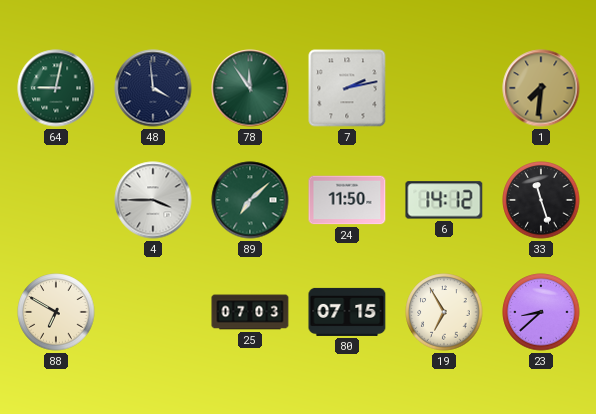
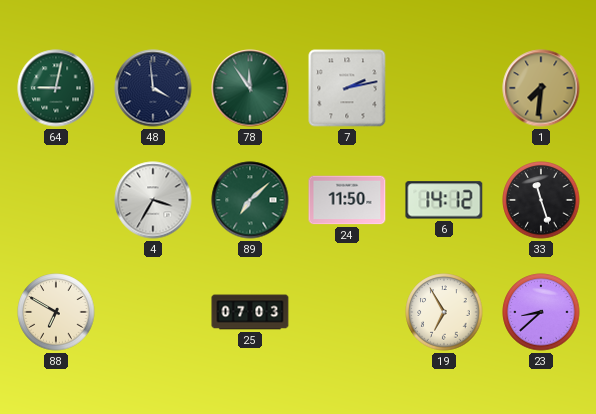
4: 3:45 -> 3:35 (153, 200)
80: 07:15 -> none (347, 312)
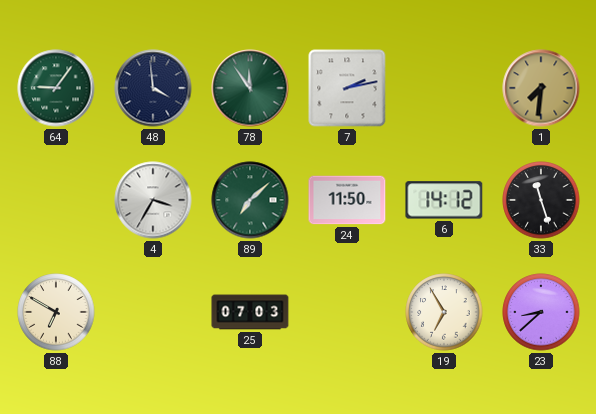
64: 9:02 -> 9:06 (56, 88)
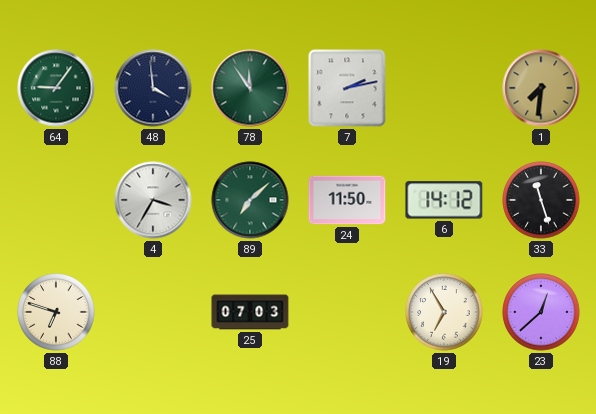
88: 6:50 -> 6:48 (56, 312)
23: 8:38 -> 12:38 (541, 312)
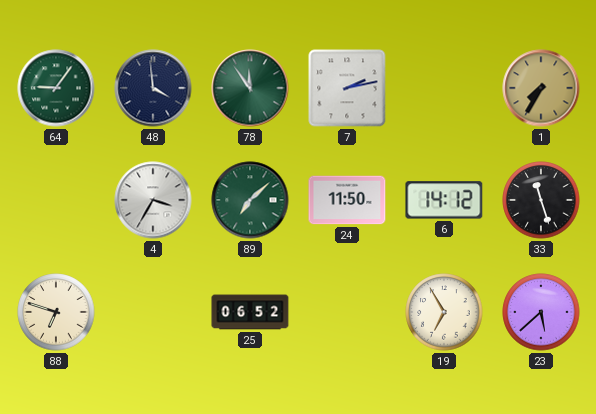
1: 7:31 -> 7:35 (541, 88)
25: 07:03 -> 06:52 (250, 312)
23: 12:38 -> 5:38 (541, 312)
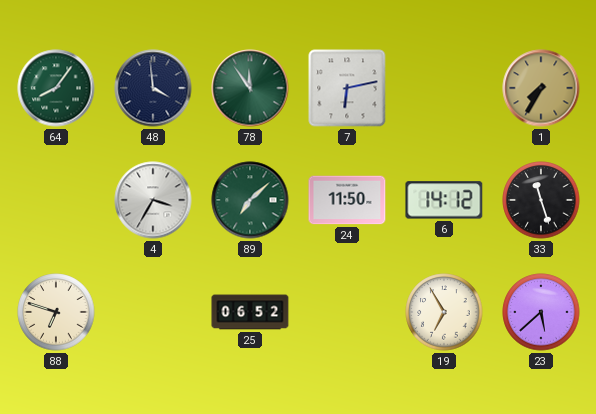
64: 9:06 -> 8:06 (56, 88)
7: 2:13 -> 6:13 (347, 88)
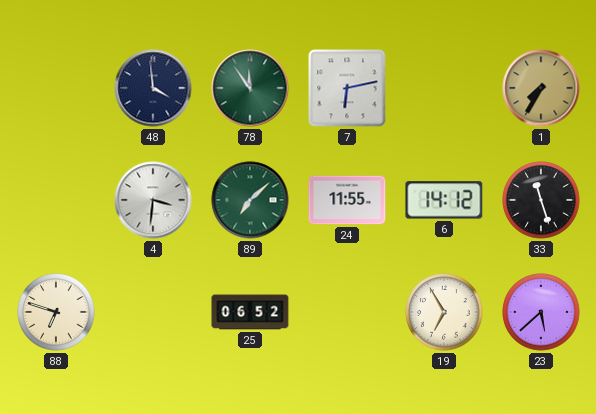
64: 8:06 -> none (56, 88)
4: 3:35 -> 3:31 (153, 200)
24: 11:50 -> 11:55 (347, 200)
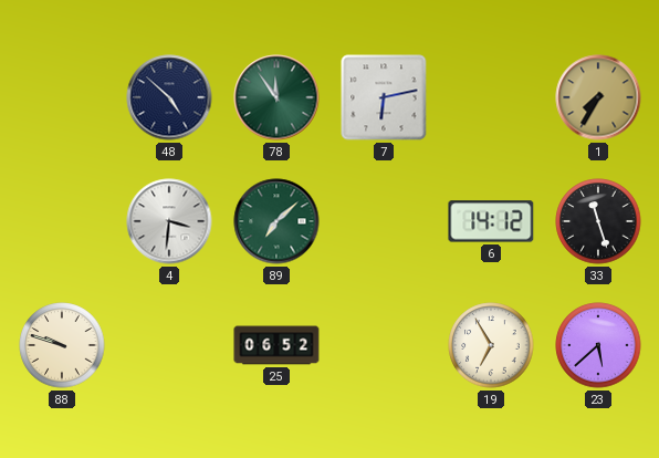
48: 3:59 -> 4:52 (169, 97)
24: 11:55 -> none (347, 200)
88: 6:48 -> 9:48 (62, 345)
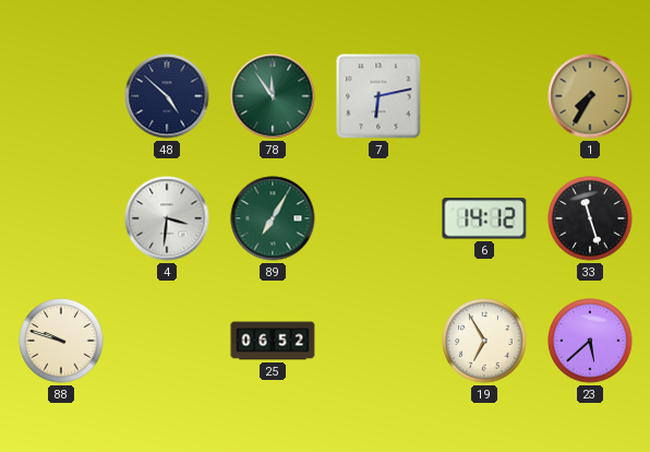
89: 7:08 -> 7:05 (273, 218)
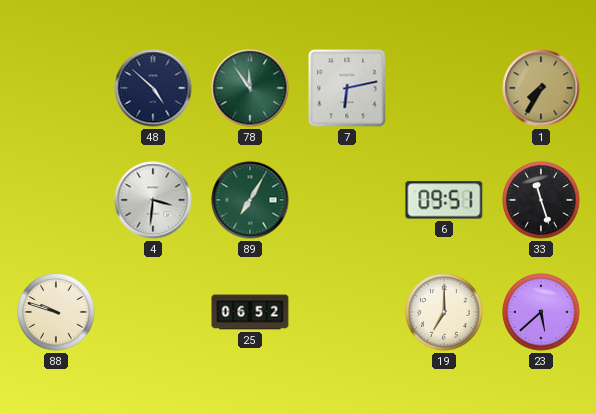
6: 14:12 -> 09:51 (444, 200)
19: 6:55 -> 7:00 (444, 312)
